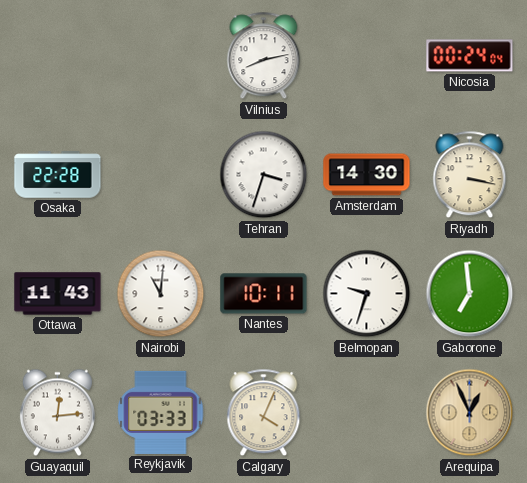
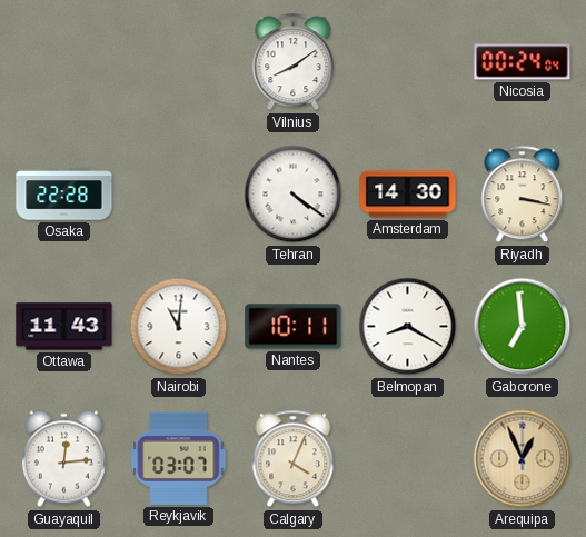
Vilnius: 8:13 -> 8:09 (294, 62)
Tehran: 3:33 -> 4:21 (294, 195)
Belmopan: 9:33 -> 8:20 (408, 327)
Reykjavik: 03:33 -> 03:07 (179, 458)
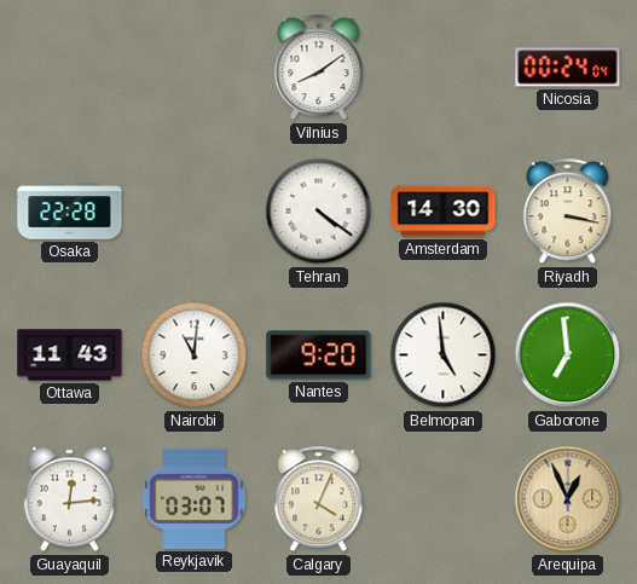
Nantes: 10:11 -> 9:20 (319, 355)
Belmopan: 8:20 -> 4:59 (444, 355)
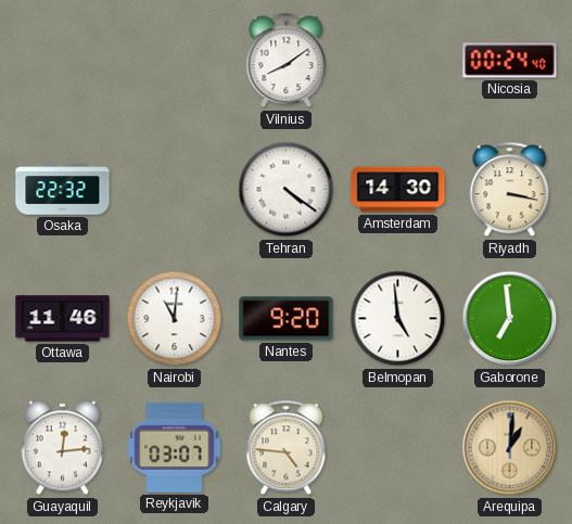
Nicosia: 00:24:04 -> 00:24:40 (510, 61)
Osaka: 22:28 -> 22:32 (63, 190)
Ottawa: 11:43 -> 11:46 (63, 319)
Calgary: 4:04 -> 4:46 (287, 448)
Arequipa: 12:56 -> 1:01 (510, 448)
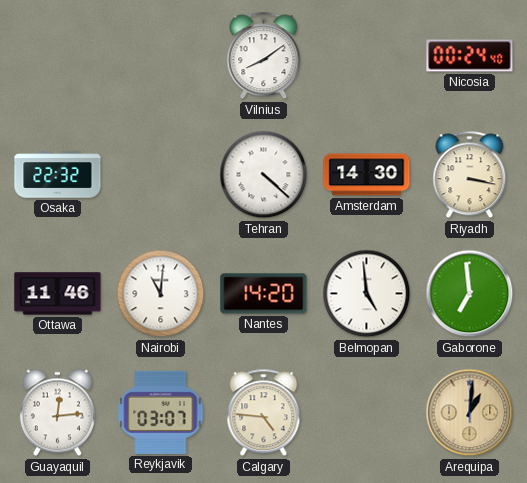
Tehran: 4:21 -> 4:22 (264, 175)
Nantes: 9:20 -> 14:20 (264, 294)
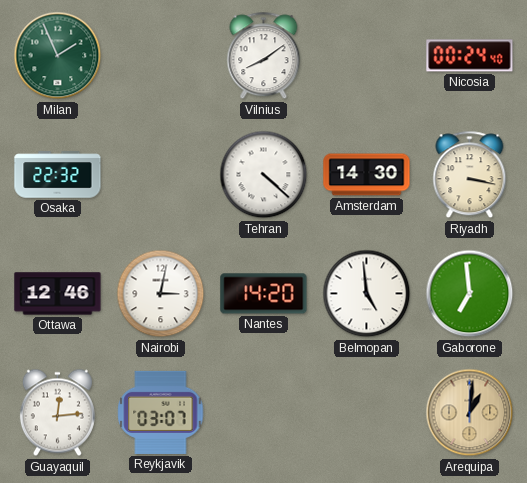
Milan: none -> 1:56 (58, 56)
Ottawa: 11:46 -> 12:46 (58, 294)
Nairobi: 11:01 -> 3:02 (161, 294)
Calgary: 4:46 -> none (264, 413)
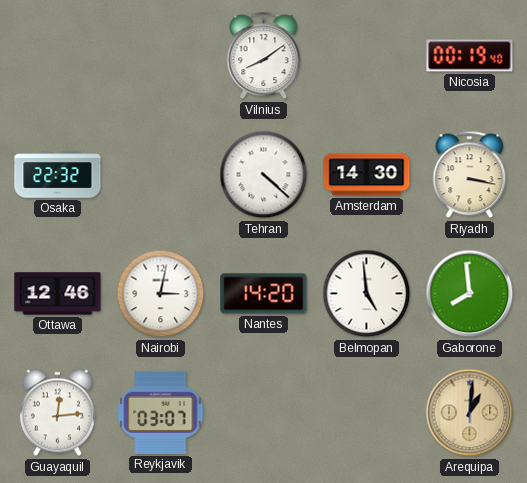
Milan: 1:56 -> none (58, 56)
Nicosia: 00:24 -> 00:19 (470, 56)
Gaborone: 6:59 -> 7:59 (470, 294)
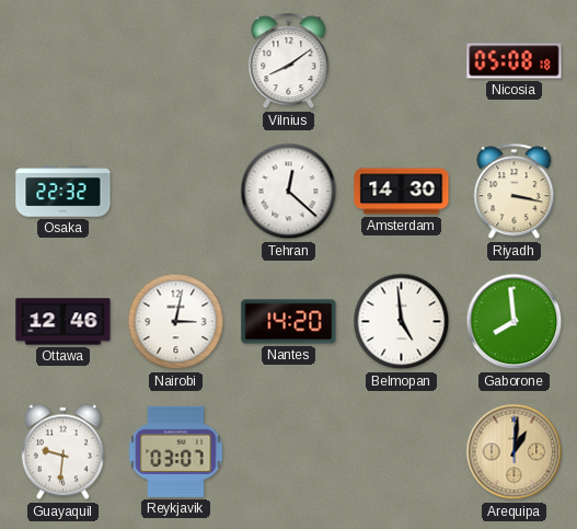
Nicosia: 00:19 -> 05:08 (515, 61)
Tehran: 4:22 -> 12:22 (289, 192)
Guayaquil: 12:14 -> 9:31 (62, 452)
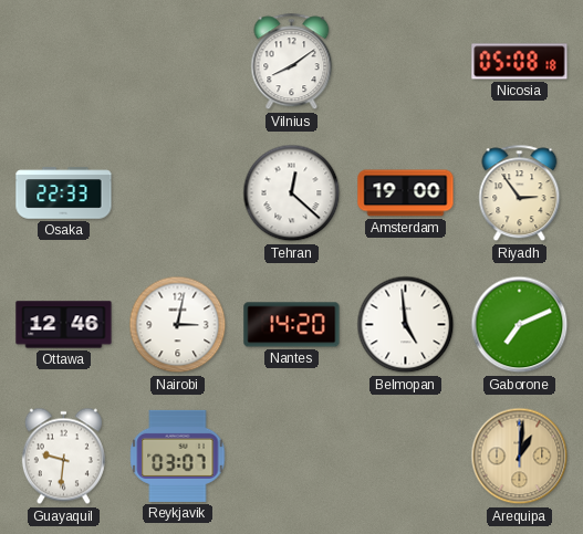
Osaka: 22:32 -> 22:33 (64, 193)
Amsterdam: 14:30 -> 19:00 (406, 193)
Riyadh: 3:17 -> 2:54 (520, 193)
Gaborone: 7:59 -> 7:11 (520, 325)
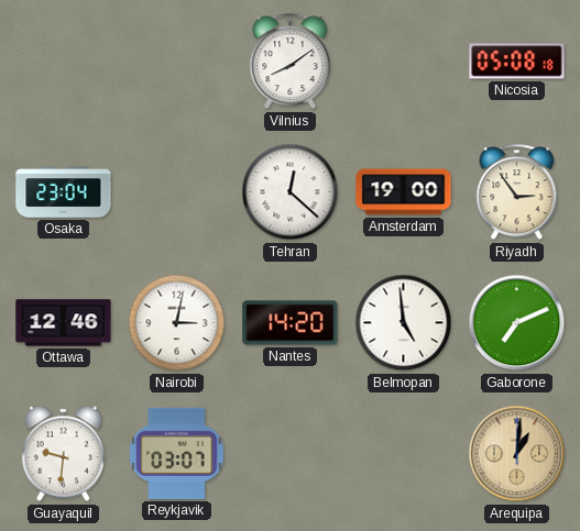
Osaka: 22:33 -> 23:04 (64, 192)
